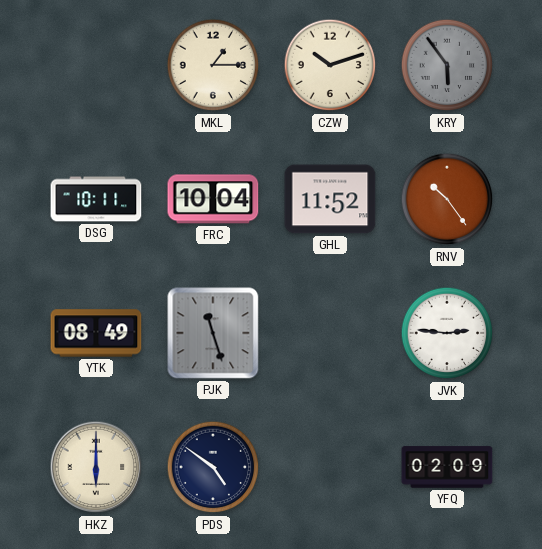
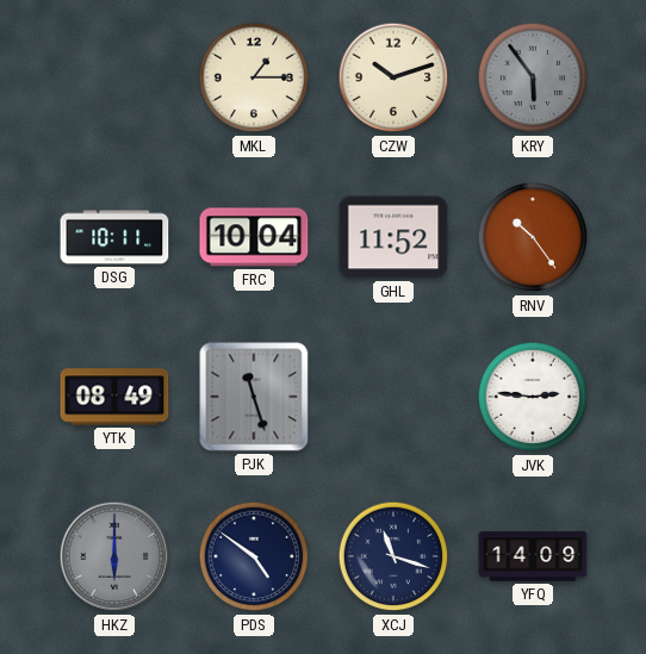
HKZ dial: cream -> grey (114, 556)
XCJ: none -> 11:18 (393, 556)
YFQ: 02:09 -> 14:09 (533, 556)
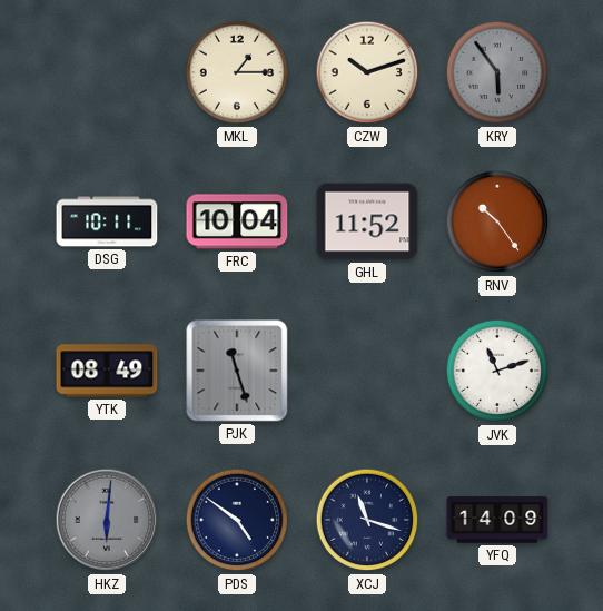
JVK: 2:46 -> 11:12 (497, 371)
HKZ: 6:00 -> 6:01 (107, 520)
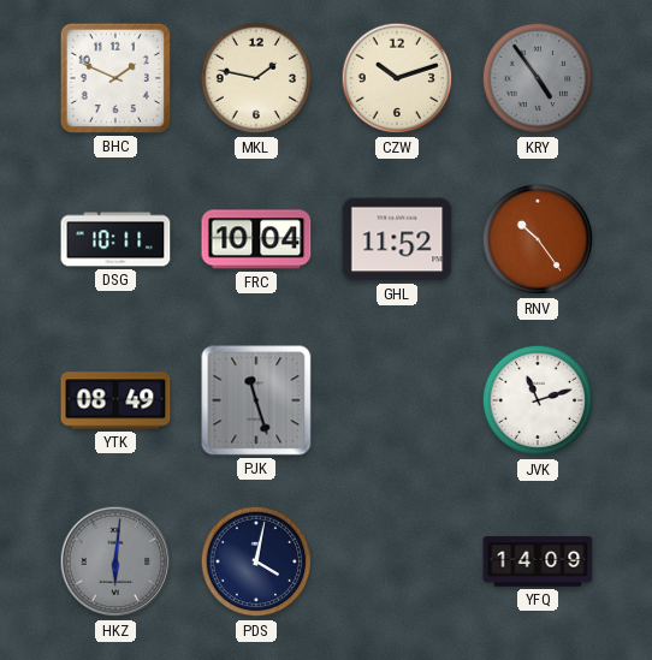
BHC: none -> 1:49 (115, 78)
MKL: 1:15 -> 1:47 (256, 78)
KRY: 5:54 -> 4:54 (538, 78)
PDS: 4:51 -> 4:02 (256, 561)
XCJ: 11:18 -> none (367, 520)
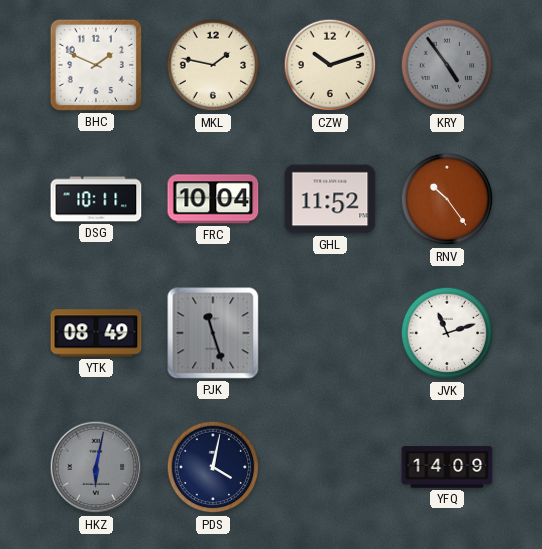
HKZ: 6:01 -> 6:02 (96, 467)
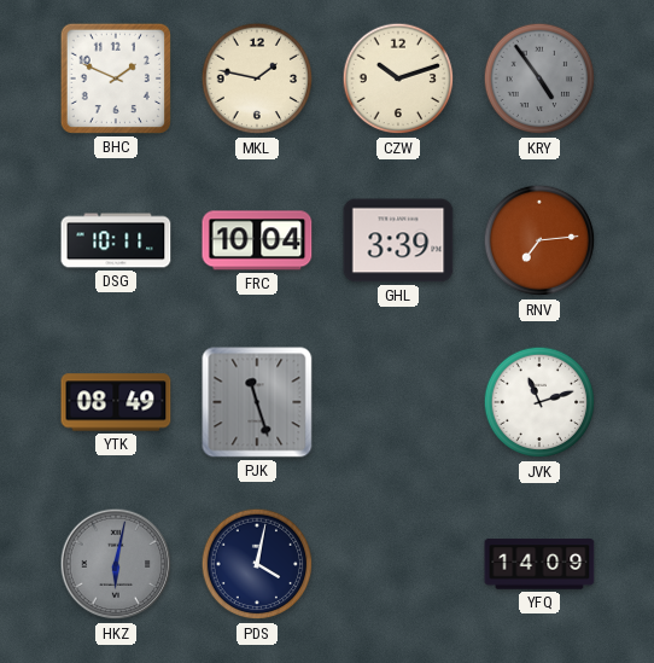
GHL: 11:52 -> 3:39 (398, 240)
RNV: 10:24 -> 7:14 (539, 240)
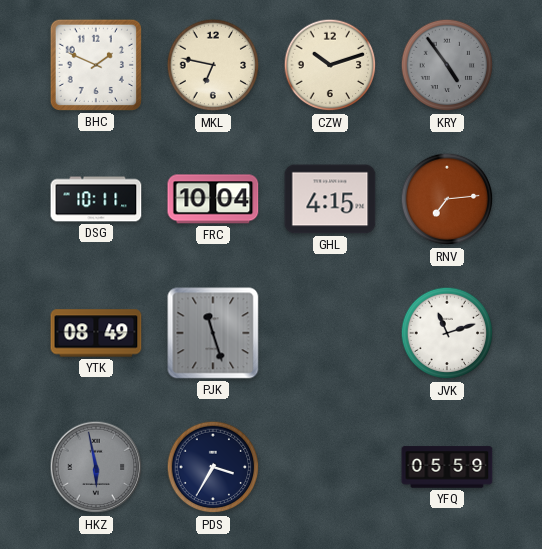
MKL: 1:47 -> 6:47 (213, 65)
GHL: 3:39 -> 4:15 (330, 199)
HKZ: 6:02 -> 5:58 (96, 467)
PDS: 4:02 -> 3:35 (213, 467)
YFQ: 14:09 -> 05:59 (447, 467)
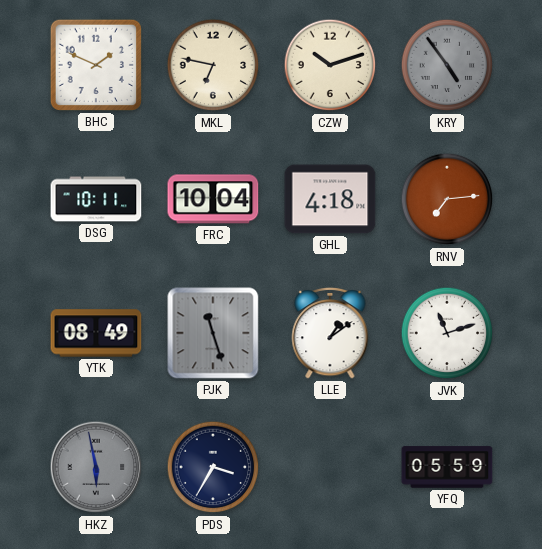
GHL: 4:15 -> 4:18 (330, 199)
LLE: none -> 1:09 (330, 333)
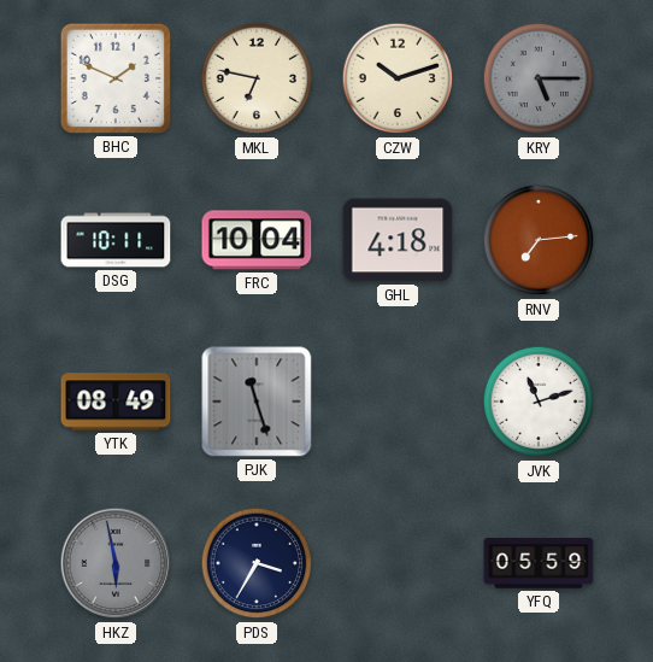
KRY: 4:54 -> 5:15 (539, 78)
LLE: 1:09 -> none (330, 333)
